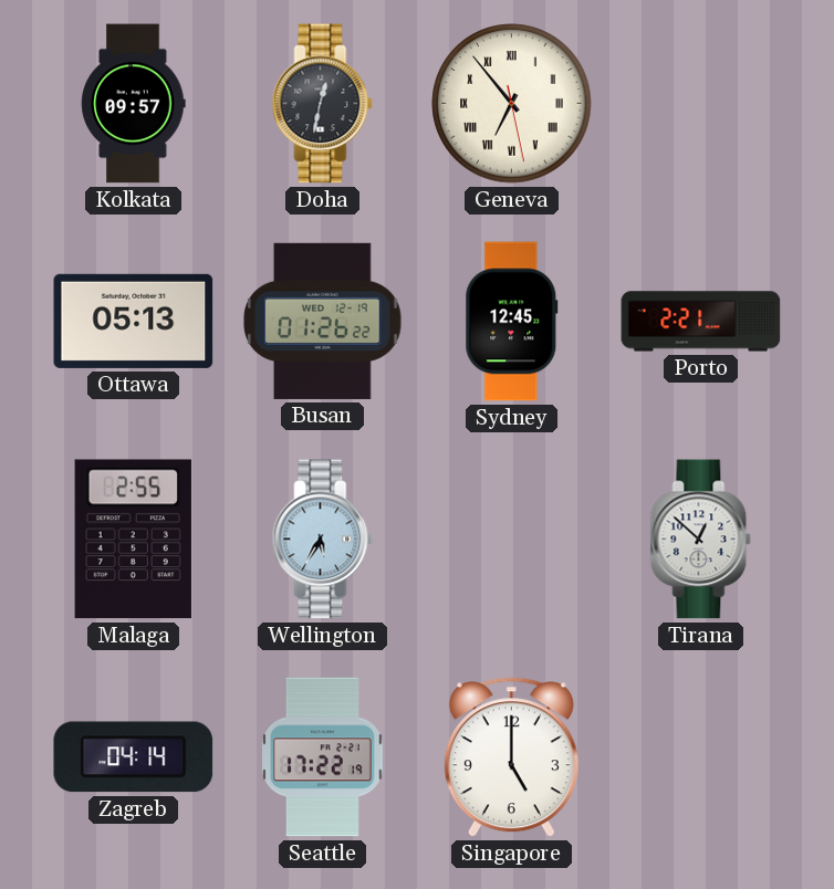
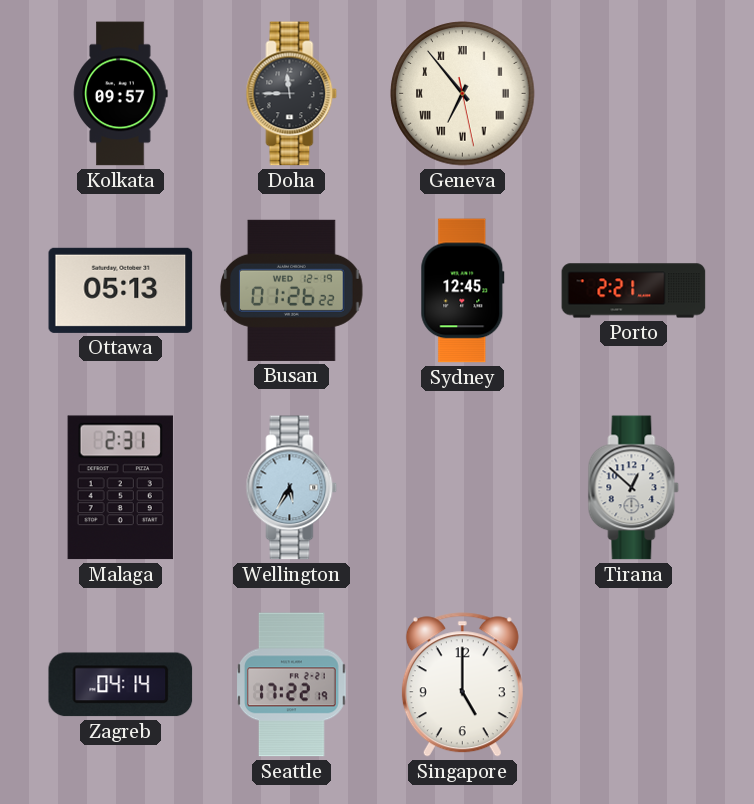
Doha: 12:32 -> 11:45 (292, 94)
Malaga: 2:55 -> 2:31 (120, 488)
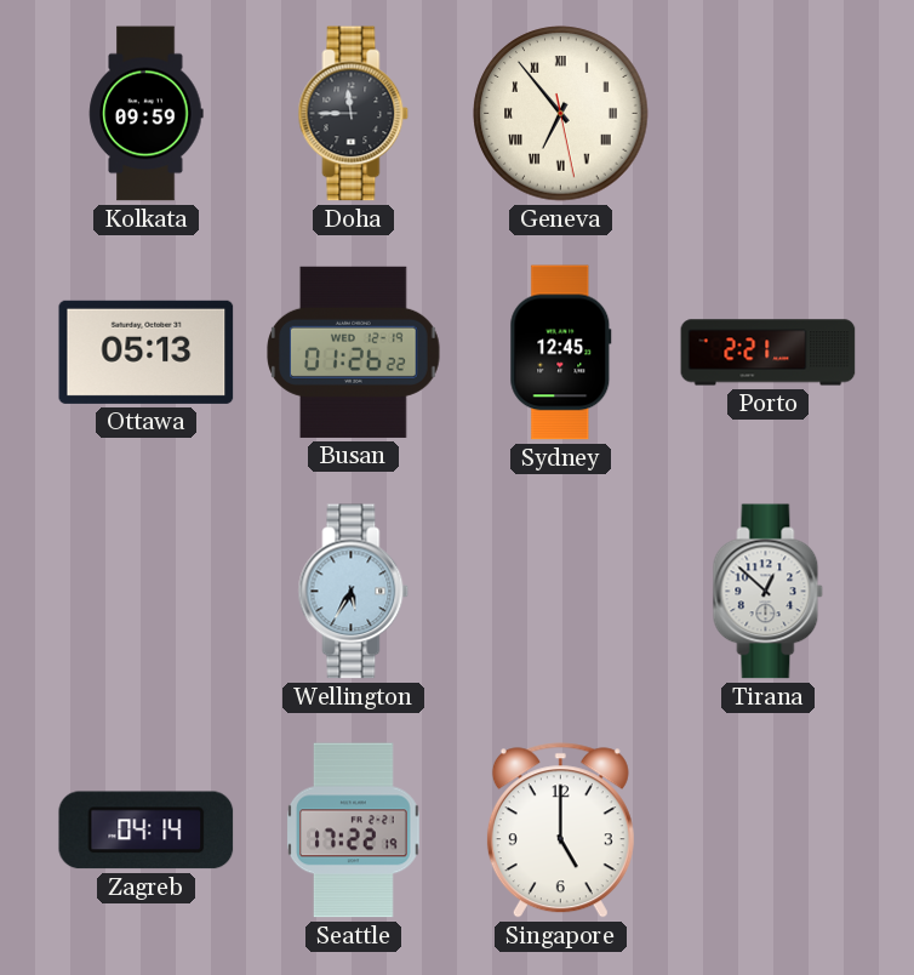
Kolkata: 09:57 -> 09:59 (147, 114)
Malaga: 2:31 -> none (120, 488)
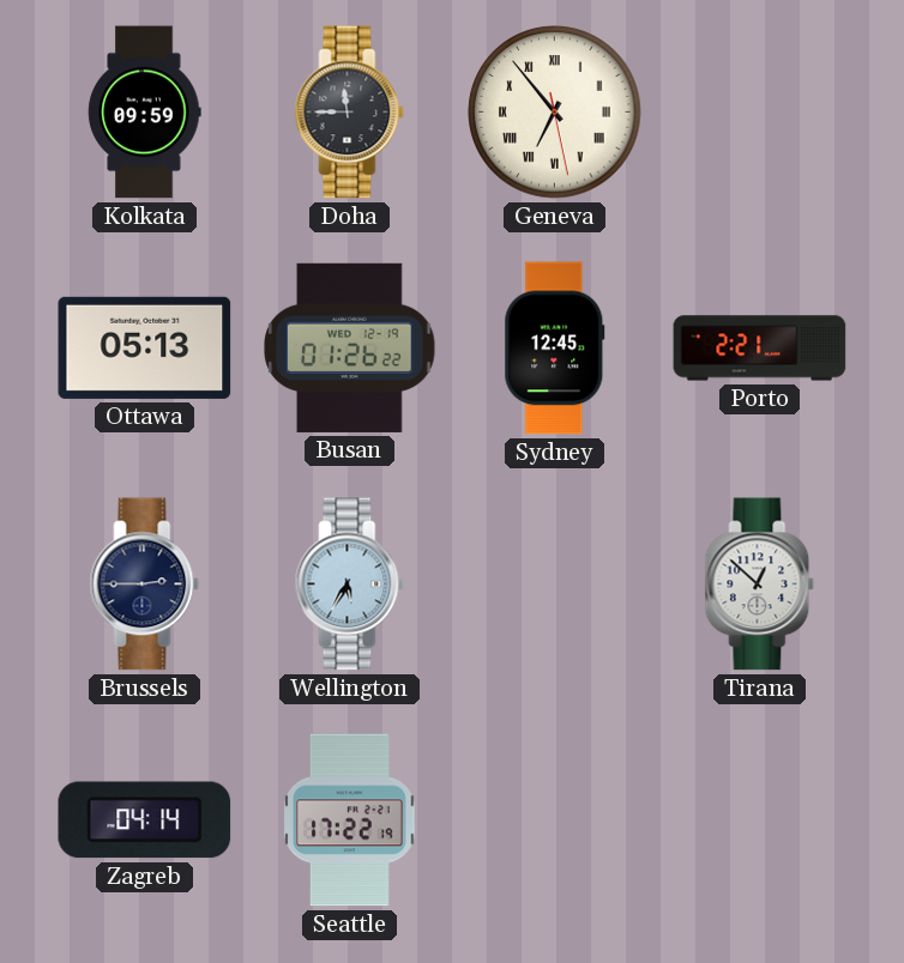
Brussels: none -> 2:45 (145, 585)
Singapore: 5:00 -> none (560, 831)
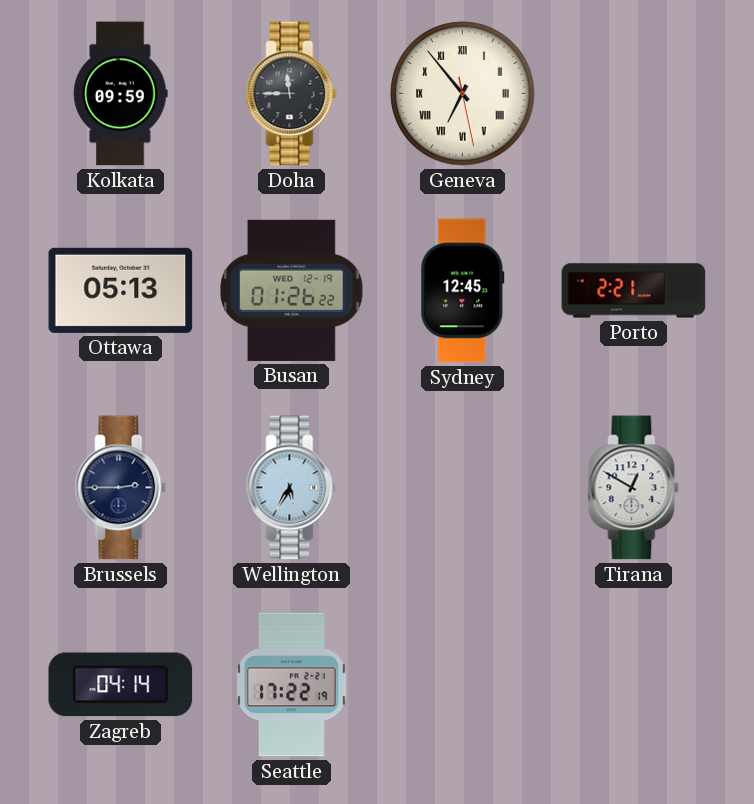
Tirana: 12:52 -> 12:50 (634, 488)
